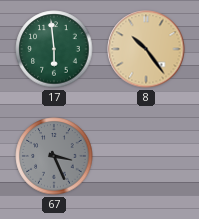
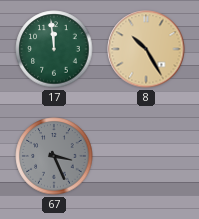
17: 5:59 -> 11:59 (54, 49)
8: 10:24 -> 10:25 (146, 49)
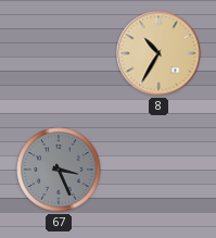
17: 11:59 -> none (54, 49)
8: 10:25 -> 10:35 (158, 53)
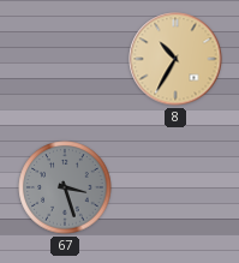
67: 3:26 -> 3:27 (65, 187)
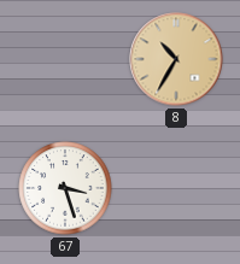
67 dial: grey -> white (65, 188)
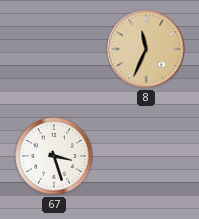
8: 10:35 -> 11:34 (146, 49)
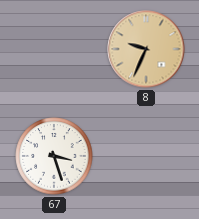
8: 11:34 -> 9:34 (146, 49)
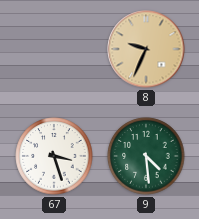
9: none -> 4:29 (146, 156)
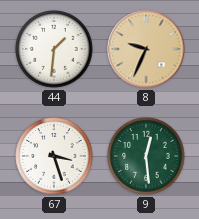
44: none -> 1:31 (54, 49)
9: 4:29 -> 12:29 (146, 156)
